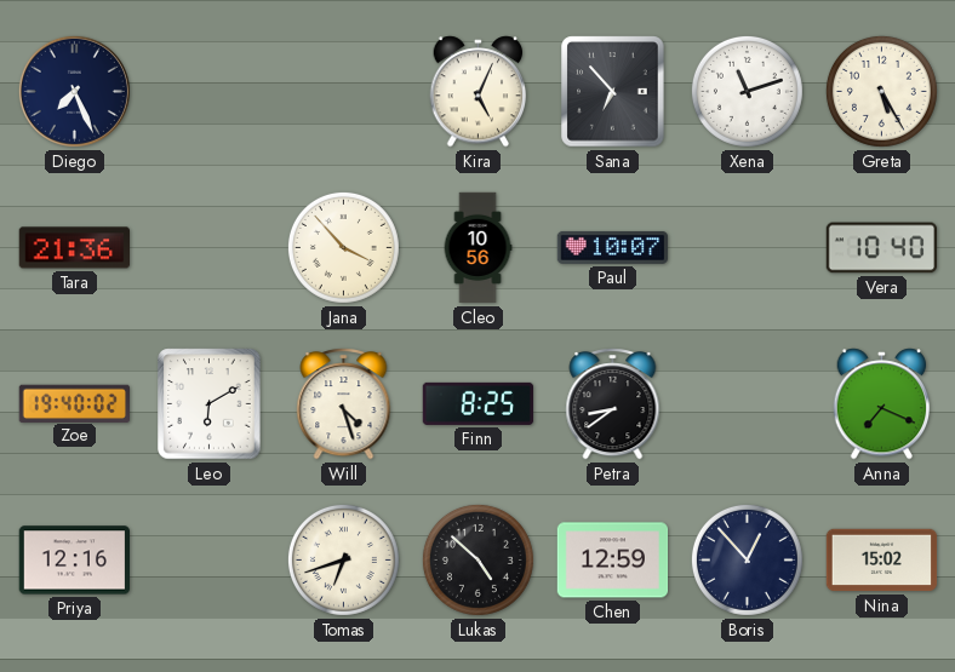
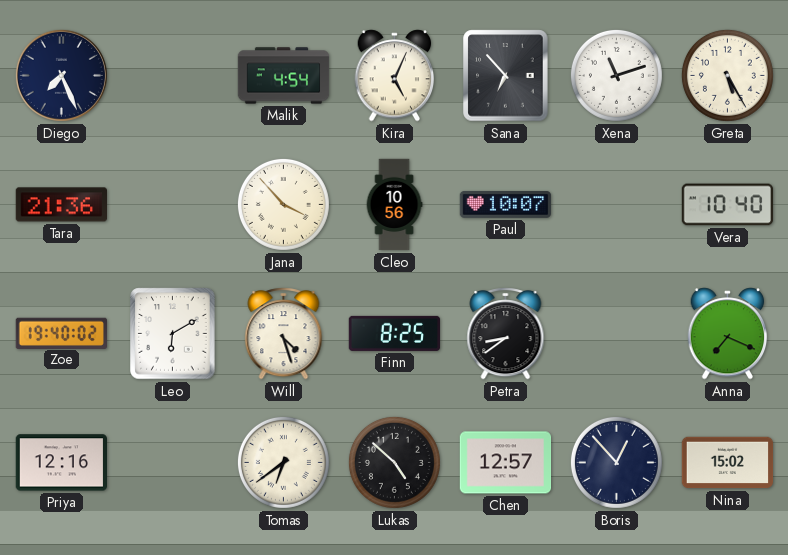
Malik: none -> 4:54 (284, 76)
Tomas: 6:42 -> 6:39 (283, 462)
Chen: 12:59 -> 12:57 (506, 463)
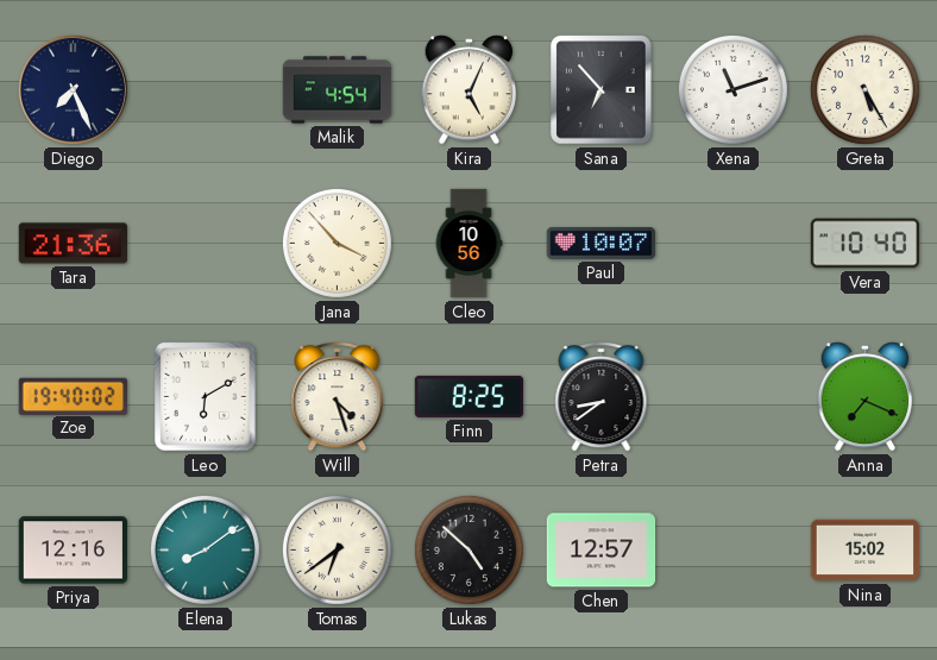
Elena: none -> 8:09 (205, 549)
Boris: 12:53 -> none (616, 462)
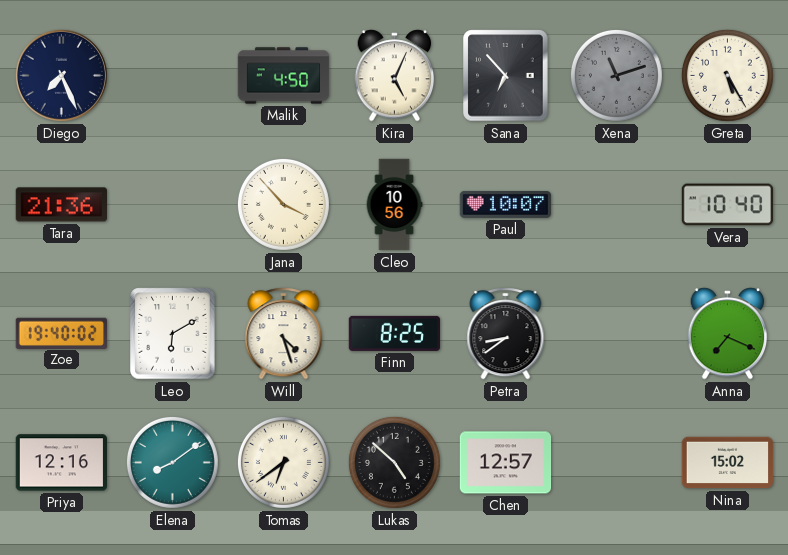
Malik: 4:54 -> 4:50 (284, 76)
Xena dial: white -> grey (616, 75)
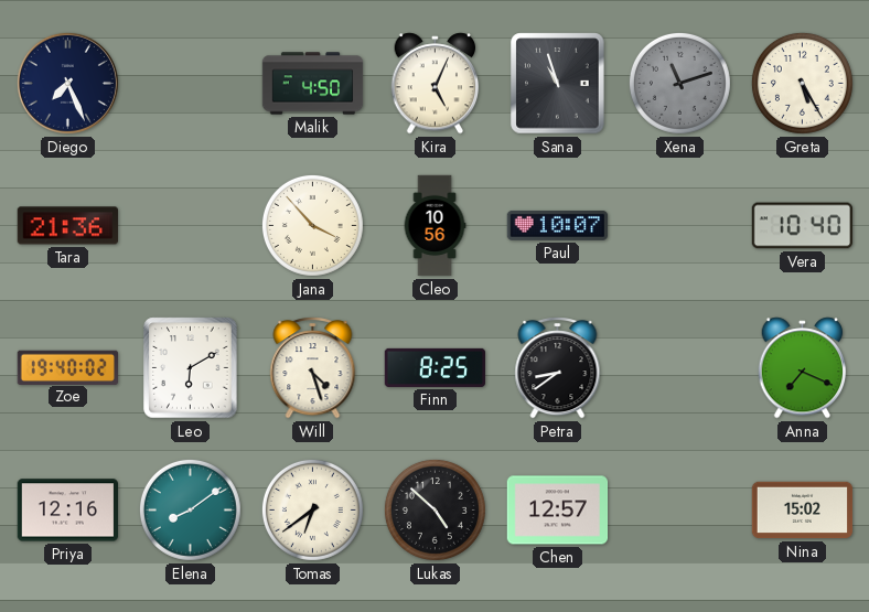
Sana: 6:53 -> 10:57 (558, 84)
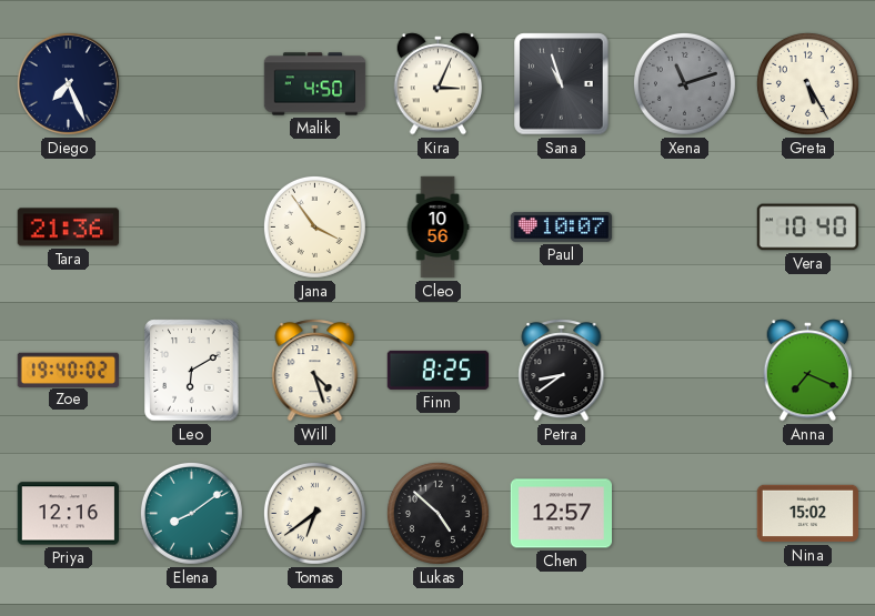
Kira: 5:04 -> 3:04 (439, 84)
Jana: 3:53 -> 3:54 (314, 226)
